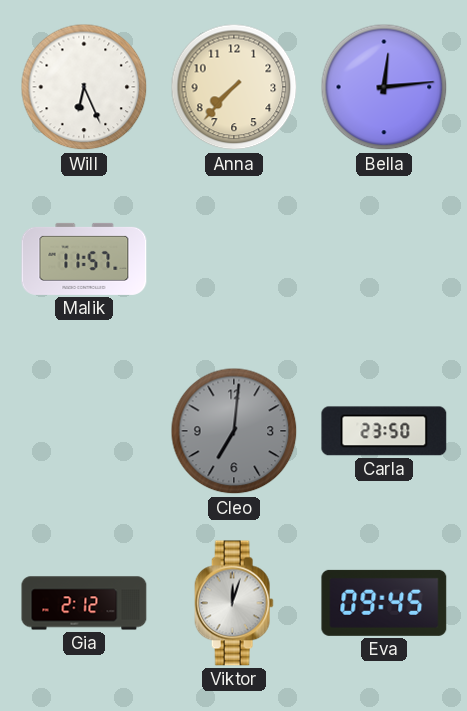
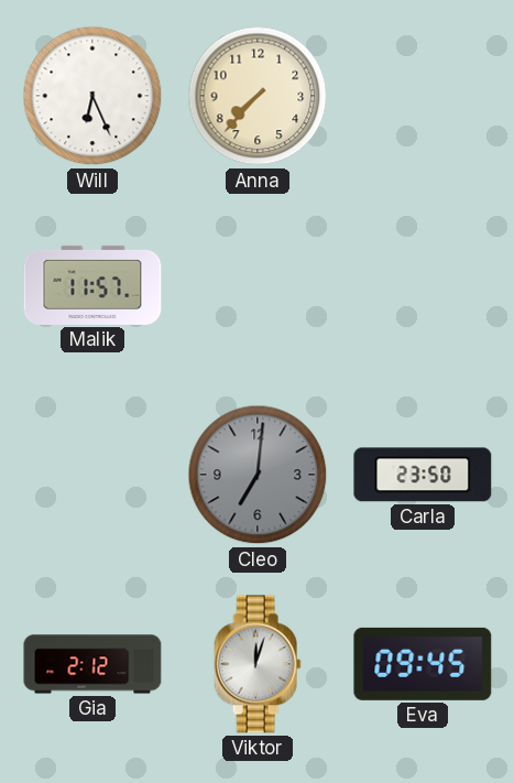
Bella: 12:14 -> none (384, 87)
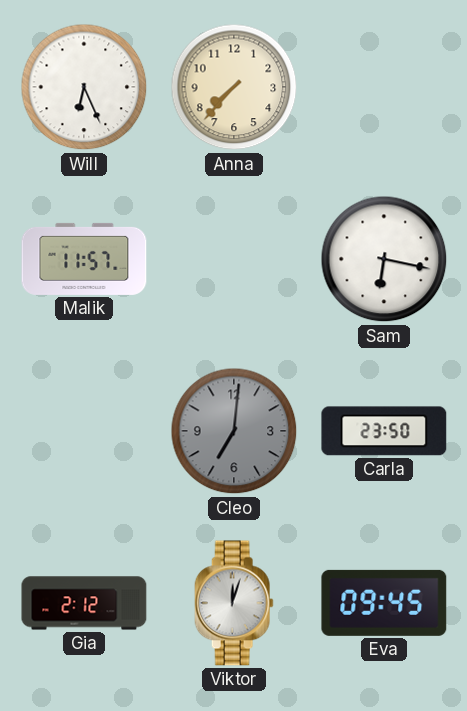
Sam: none -> 6:17 (384, 259)
